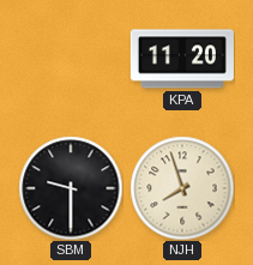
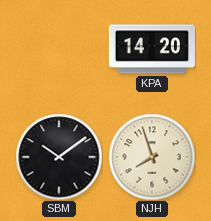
KPA: 11:20 -> 14:20 (152, 49)
SBM: 9:30 -> 10:09 (59, 157)
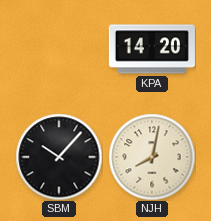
SBM: 10:09 -> 10:07 (59, 157)
NJH: 7:57 -> 8:02 (152, 157)
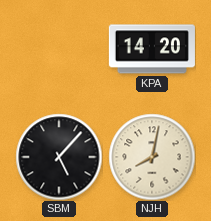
SBM: 10:07 -> 5:07 (59, 157)
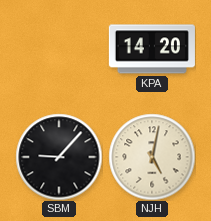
SBM: 5:07 -> 9:07 (59, 157)
NJH: 8:02 -> 5:02 (152, 157)
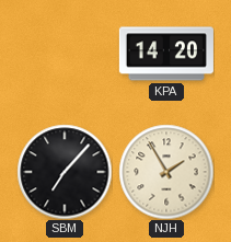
SBM: 9:07 -> 7:07 (65, 172)
NJH: 5:02 -> 1:55 (166, 172)
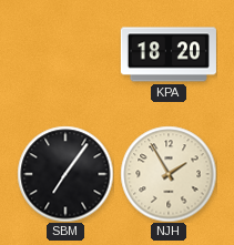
KPA: 14:20 -> 18:20 (169, 54)
SBM: 7:07 -> 7:06 (65, 174)
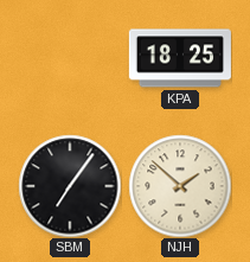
KPA: 18:20 -> 18:25 (180, 58)
NJH: 1:55 -> 1:52 (180, 186)
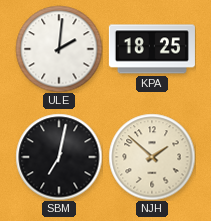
ULE: none -> 2:01 (59, 49)
SBM: 7:06 -> 7:02 (59, 157)
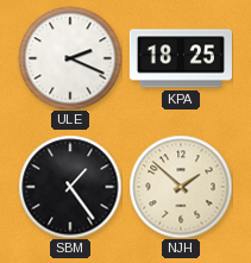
ULE: 2:01 -> 2:19 (70, 58)
SBM: 7:02 -> 1:24 (70, 187)
